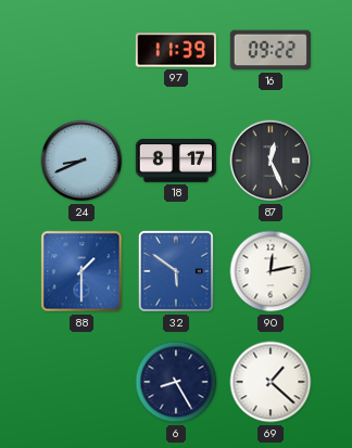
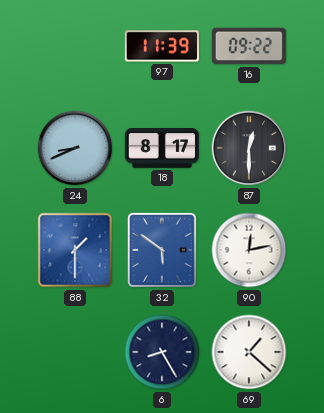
87: 12:26 -> 12:30 (249, 148)
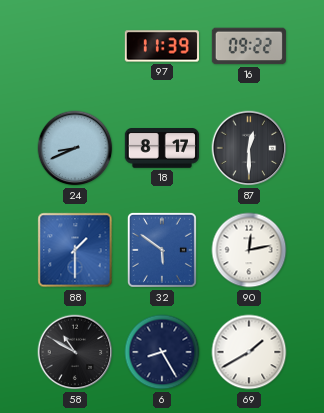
58: none -> 10:50 (75, 352)
69: 1:22 -> 1:40 (249, 352)
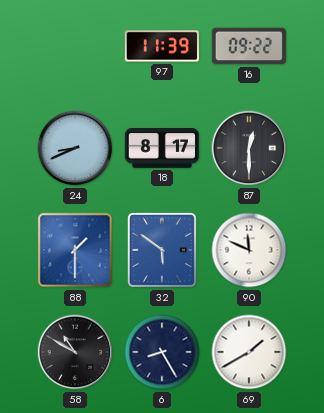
90: 12:13 -> 11:49 (249, 250)
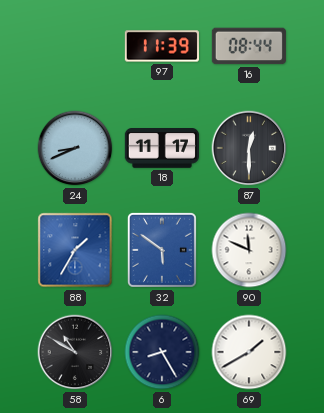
16: 09:22 -> 08:44 (249, 46)
18: 8:17 -> 11:17 (162, 149)
88: 1:30 -> 1:35 (75, 250)
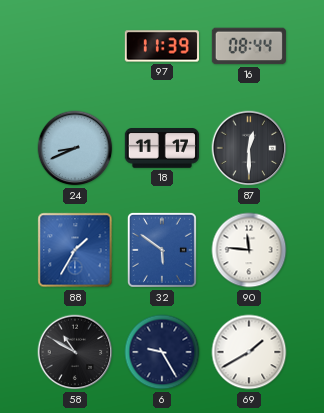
90: 11:49 -> 11:46 (249, 250)
6: 8:25 -> 9:25 (162, 352)
